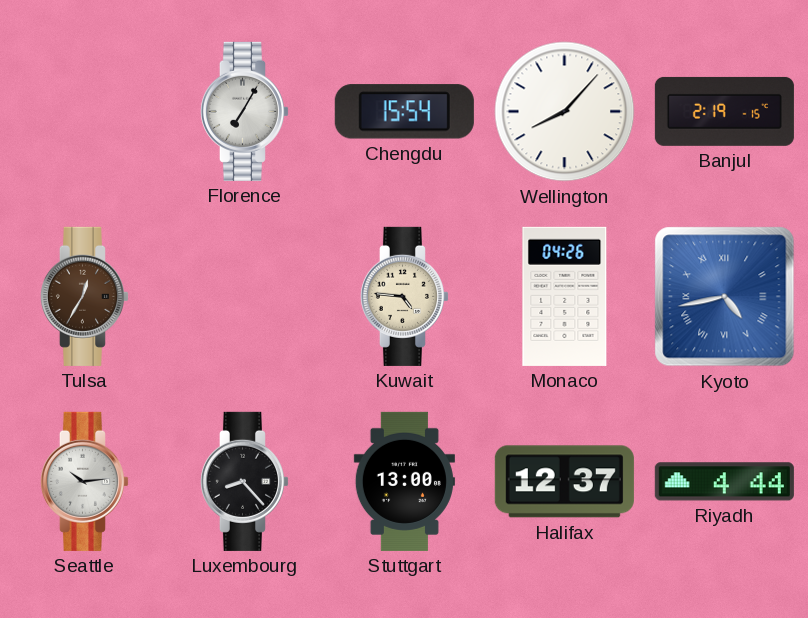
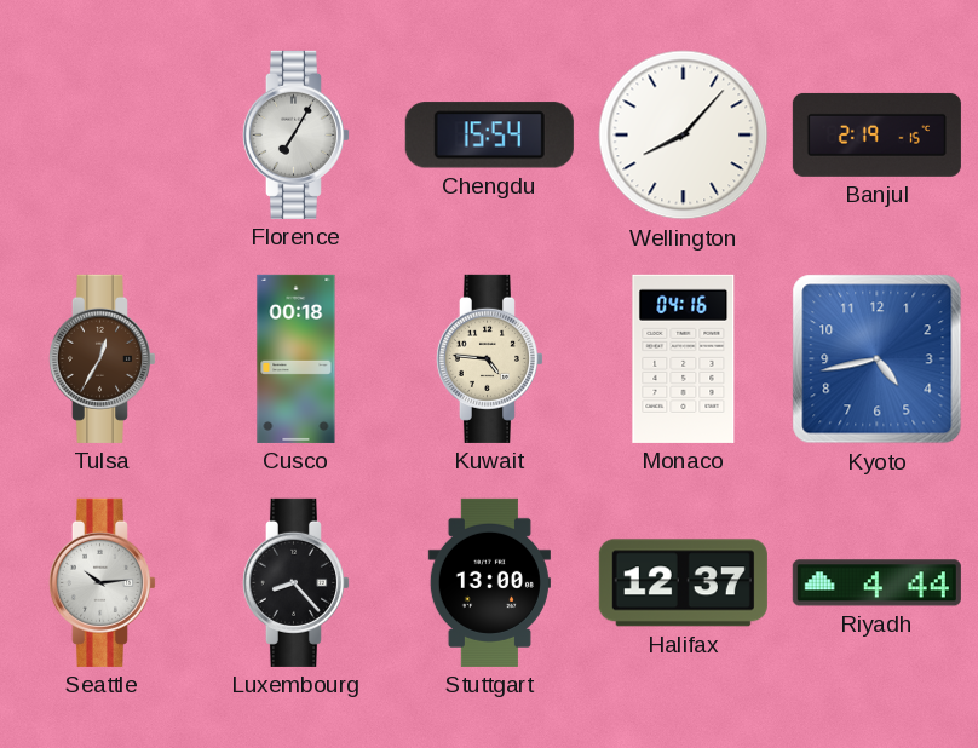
Cusco: none -> 00:18 (297, 358)
Monaco: 04:26 -> 04:16 (684, 358)
Kyoto numerals: Roman -> Arabic (878, 359)
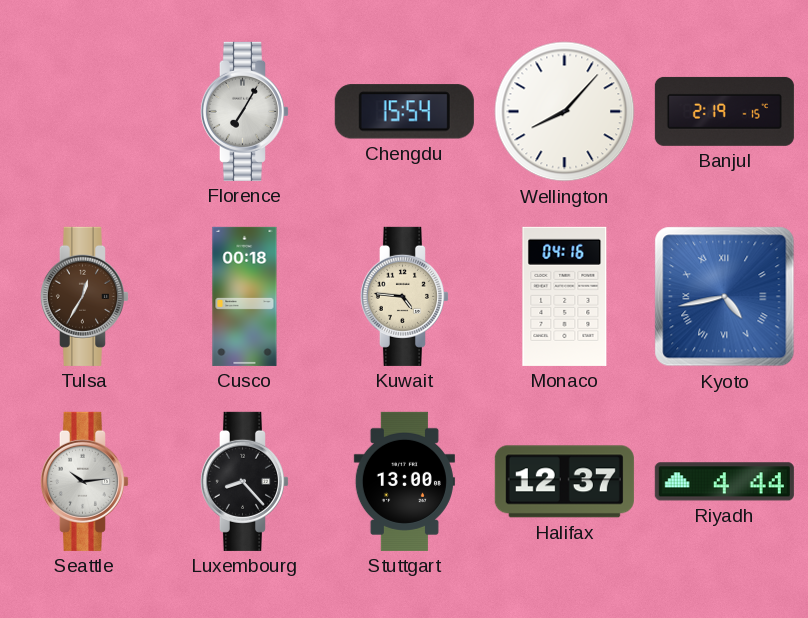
Kyoto numerals: Arabic -> Roman (725, 297)
